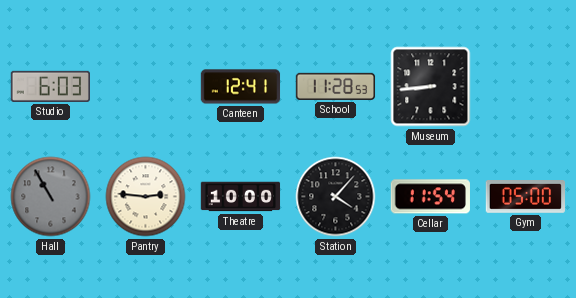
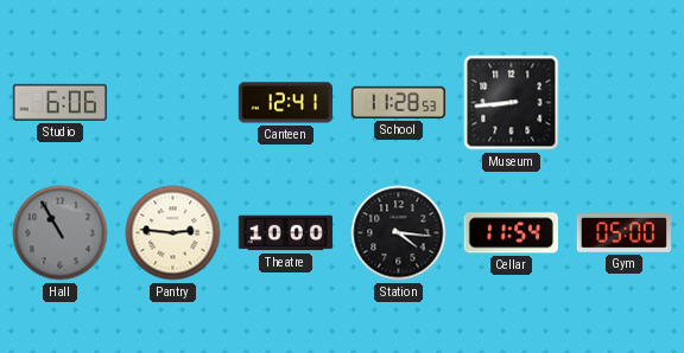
Studio: 6:03 -> 6:06 (61, 102)
Station: 4:07 -> 4:16 (399, 233)
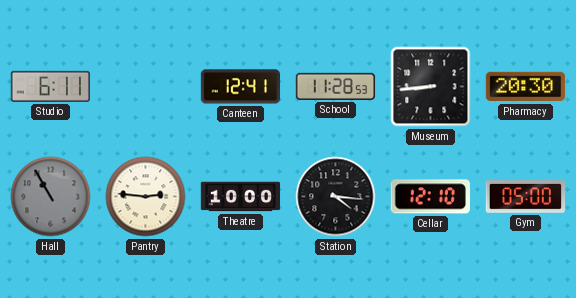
Studio: 6:06 -> 6:11 (51, 86)
Pharmacy: none -> 20:30 (526, 87)
Cellar: 11:54 -> 12:10 (430, 197)
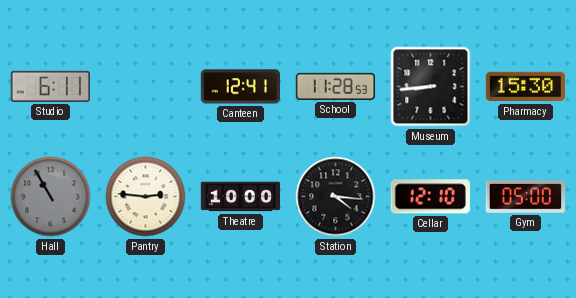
Pharmacy: 20:30 -> 15:30 (526, 87)
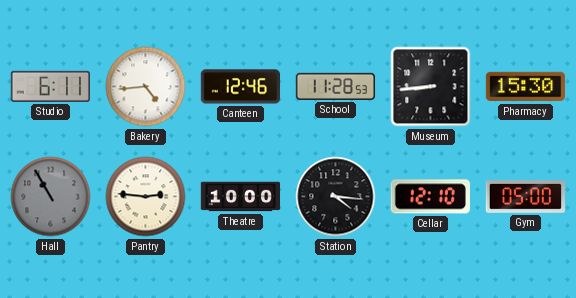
Bakery: none -> 4:44 (146, 87)
Canteen: 12:41 -> 12:46 (241, 87)
